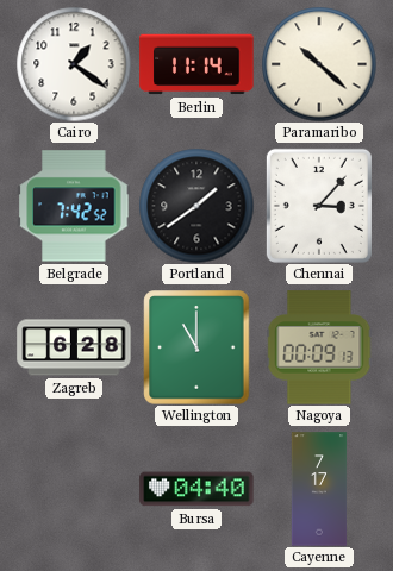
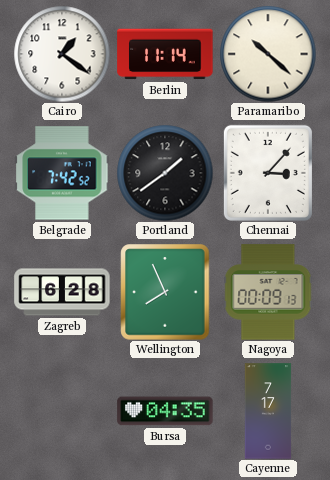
Wellington: 11:00 -> 7:56 (165, 292)
Bursa: 04:40 -> 04:35 (165, 411)
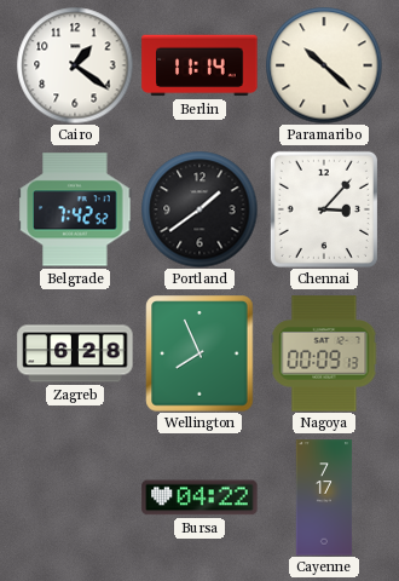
Bursa: 04:35 -> 04:22 (199, 497)
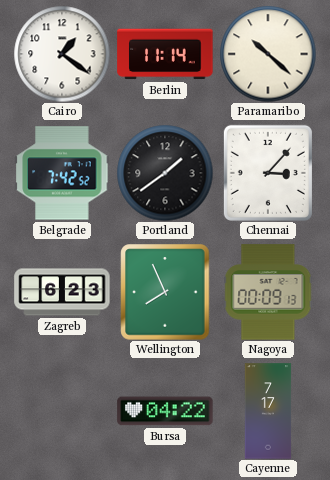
Zagreb: 6:28 -> 6:23 (62, 292)
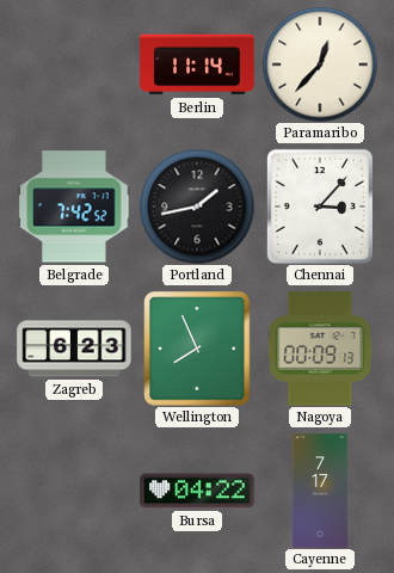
Cairo: 1:21 -> none (62, 54)
Paramaribo: 10:22 -> 12:37 (320, 64)
Portland: 1:39 -> 1:43 (197, 207)
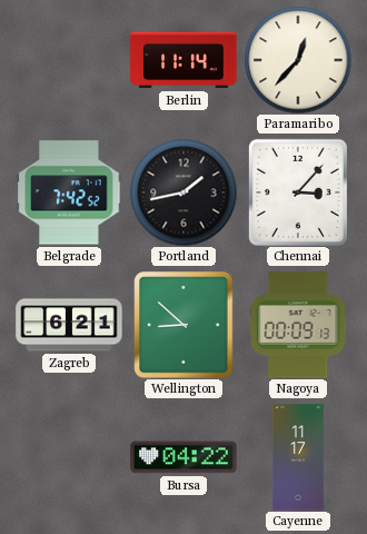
Zagreb: 6:23 -> 6:21 (69, 325)
Wellington: 7:56 -> 8:52 (183, 325)
Cayenne: 7:17 -> 11:17 (298, 457)
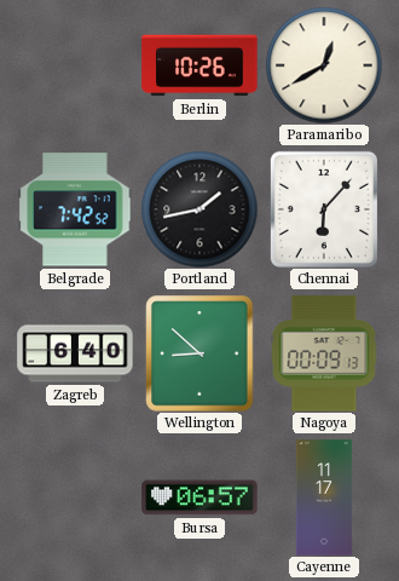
Berlin: 11:14 -> 10:26 (199, 65)
Paramaribo: 12:37 -> 12:40 (324, 65)
Chennai: 3:07 -> 6:07 (324, 209)
Zagreb: 6:21 -> 6:40 (75, 353)
Bursa: 04:22 -> 06:57 (199, 497)
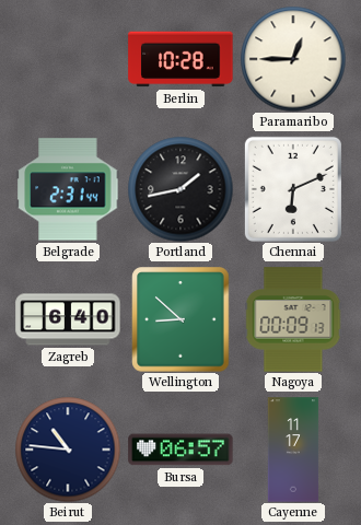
Berlin: 10:26 -> 10:28 (180, 59)
Paramaribo: 12:40 -> 12:45 (293, 59)
Belgrade: 7:42 -> 2:31 (68, 189)
Chennai: 6:07 -> 6:11 (293, 189)
Beirut: none -> 10:46 (68, 450)
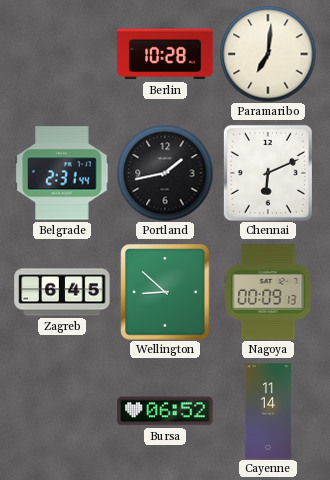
Paramaribo: 12:45 -> 7:01 (268, 54)
Zagreb: 6:40 -> 6:45 (62, 292)
Beirut: 10:46 -> none (68, 450)
Bursa: 06:57 -> 06:52 (165, 411)
Cayenne: 11:17 -> 11:14 (268, 411)
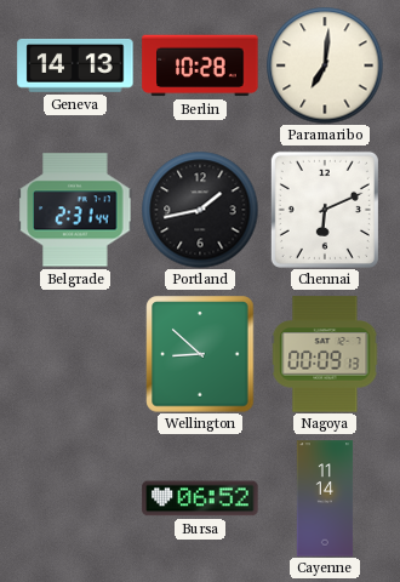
Geneva: none -> 14:13 (75, 67)
Zagreb: 6:45 -> none (62, 292)
